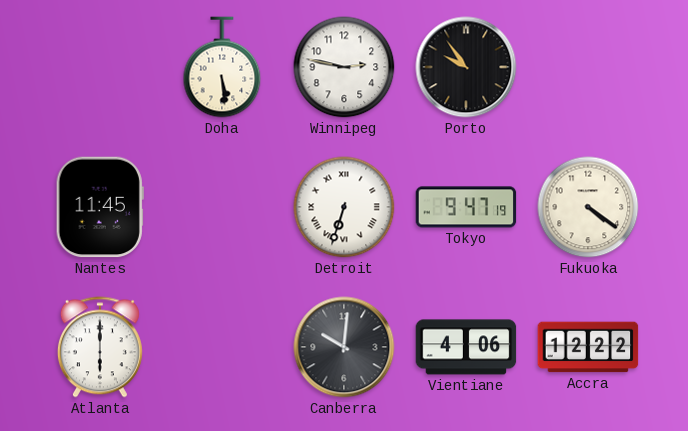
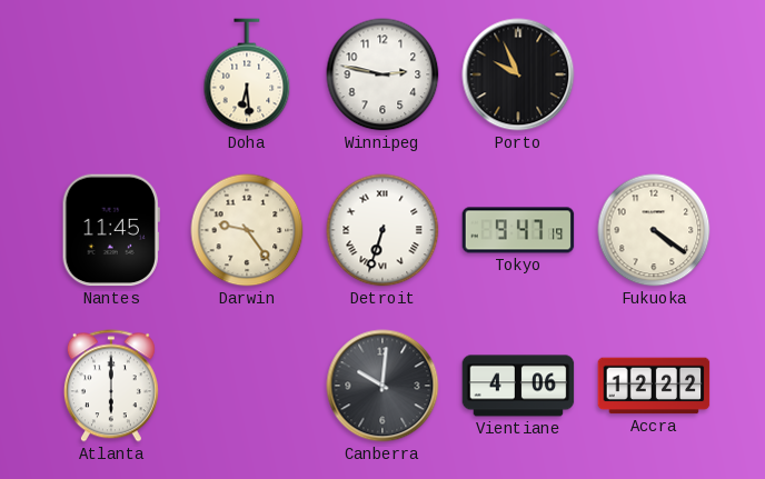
Doha: 5:29 -> 6:29 (247, 74)
Porto: 9:54 -> 9:56 (518, 74)
Darwin: none -> 9:24 (247, 230)
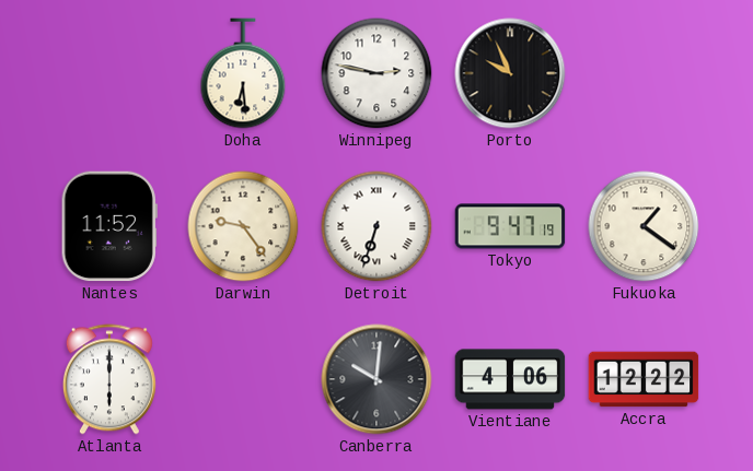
Nantes: 11:45 -> 11:52 (109, 226)
Fukuoka: 4:21 -> 1:21 (644, 226)
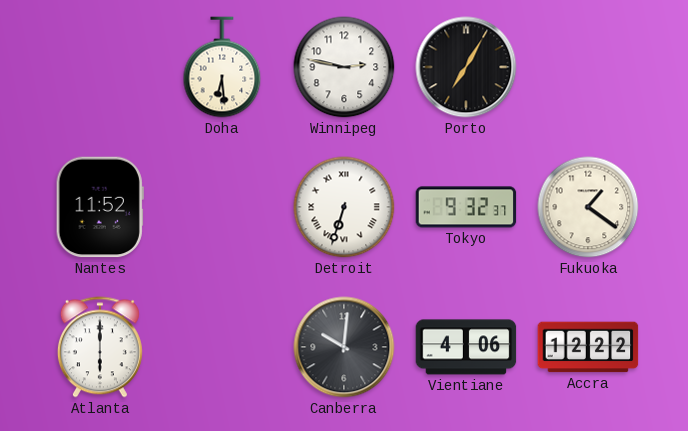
Porto: 9:56 -> 7:05 (466, 67)
Darwin: 9:24 -> none (243, 226)
Tokyo: 9:47 -> 9:32 (466, 207)
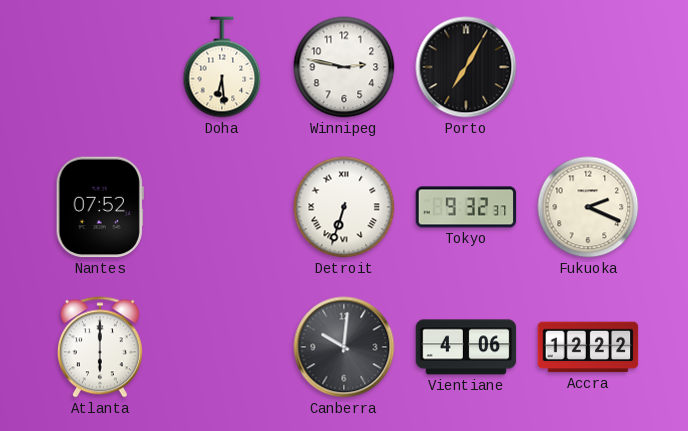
Nantes: 11:52 -> 07:52 (100, 207)
Fukuoka: 1:21 -> 2:19 (588, 207)
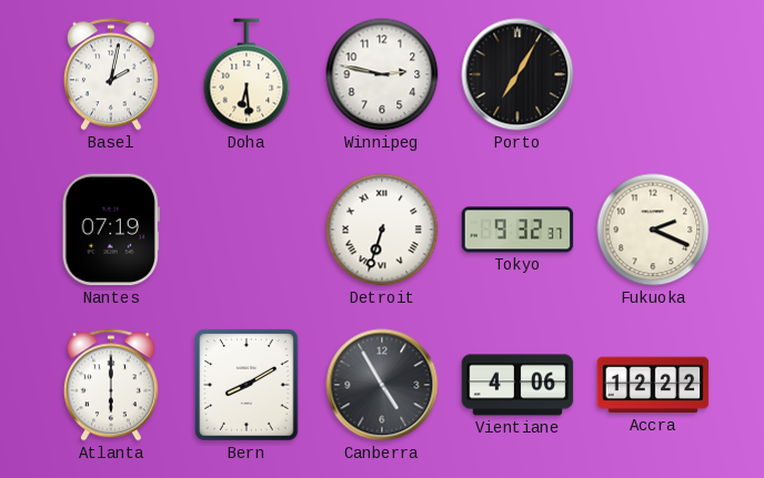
Basel: none -> 2:02 (111, 74)
Nantes: 07:52 -> 07:19 (111, 230)
Bern: none -> 8:10 (247, 385)
Canberra: 10:01 -> 4:55 (382, 385)
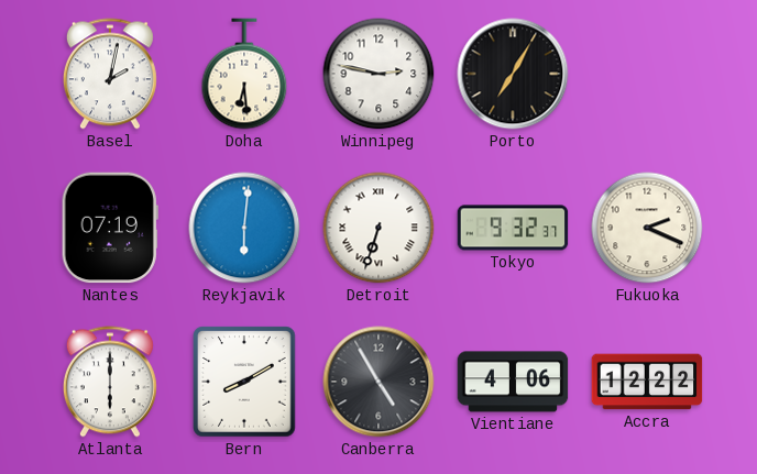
Reykjavik: none -> 6:01 (244, 228)
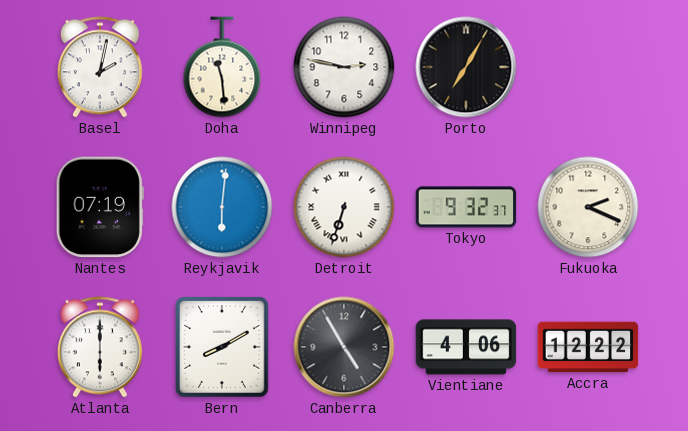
Doha: 6:29 -> 11:29 (222, 67)
